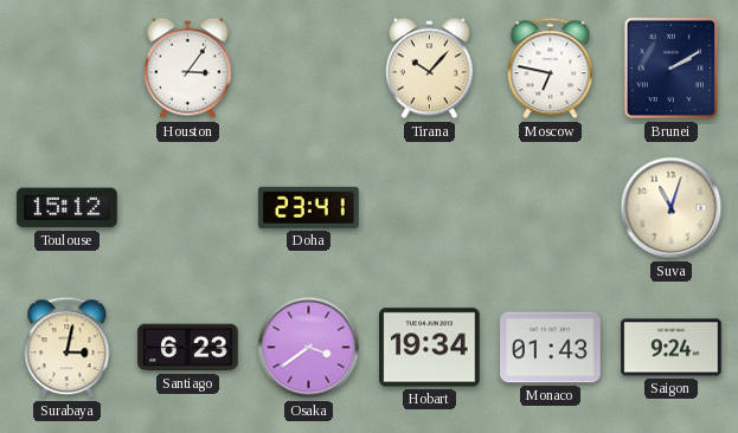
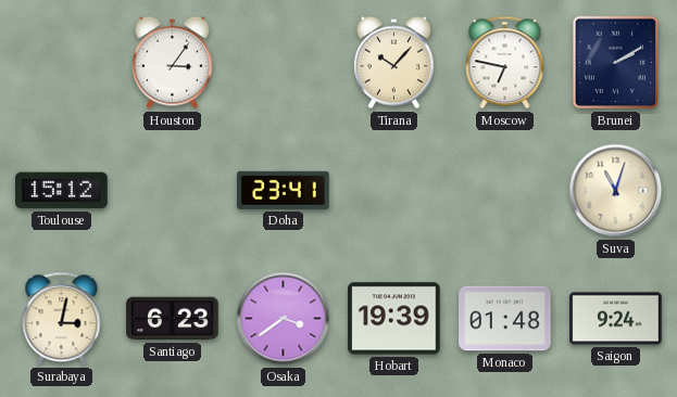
Hobart: 19:34 -> 19:39 (394, 319)
Monaco: 01:43 -> 01:48 (505, 319)
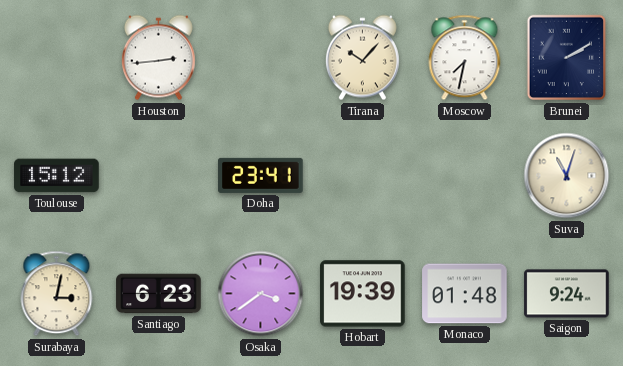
Houston: 3:06 -> 2:44 (158, 58)
Moscow: 6:47 -> 7:32 (465, 58)
